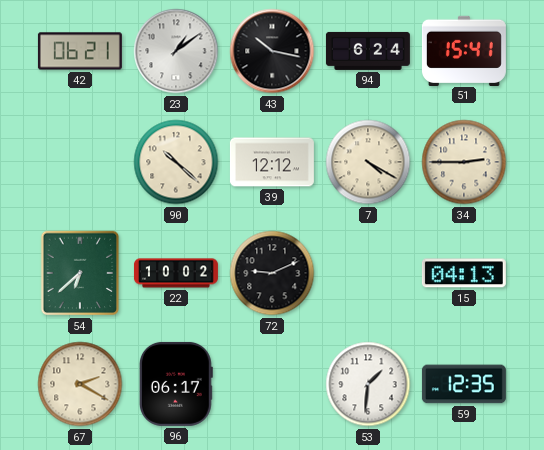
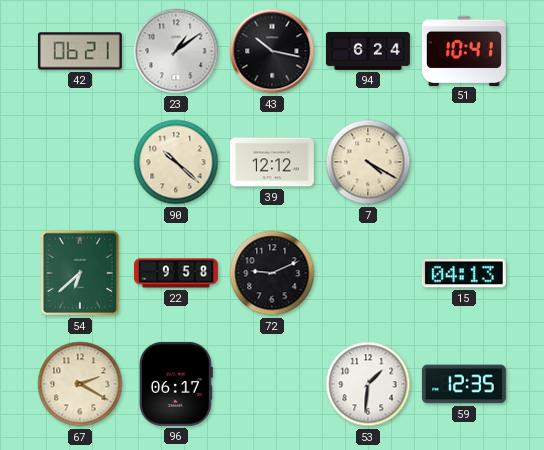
51: 15:41 -> 10:41 (464, 50)
34: 2:45 -> none (464, 162)
22: 10:02 -> 9:58 (176, 273)
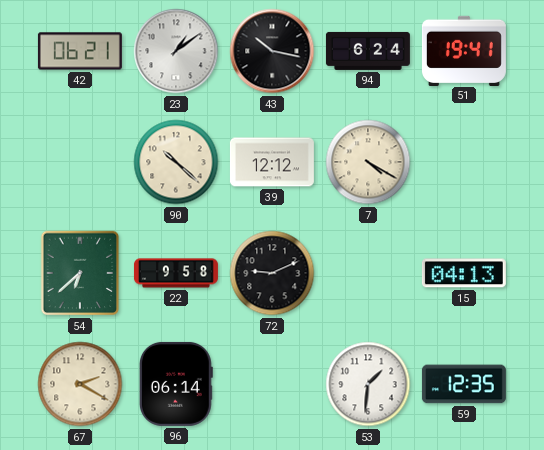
51: 10:41 -> 19:41 (464, 50)
96: 06:17 -> 06:14 (176, 384)
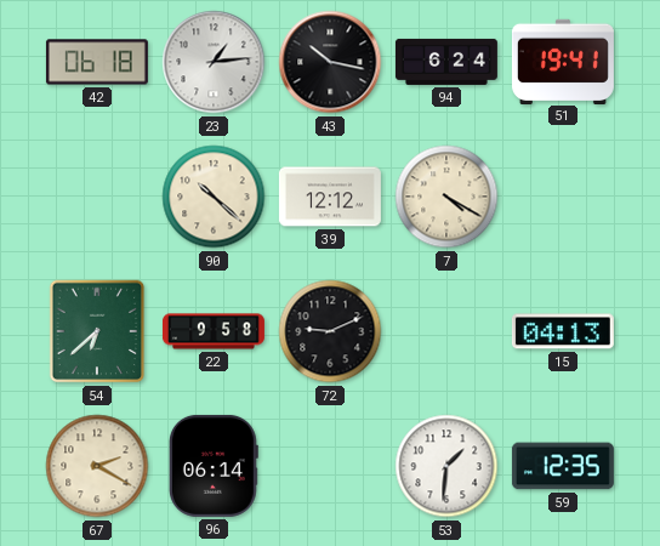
42: 06:21 -> 06:18 (97, 62)
23: 1:09 -> 1:14 (214, 62)
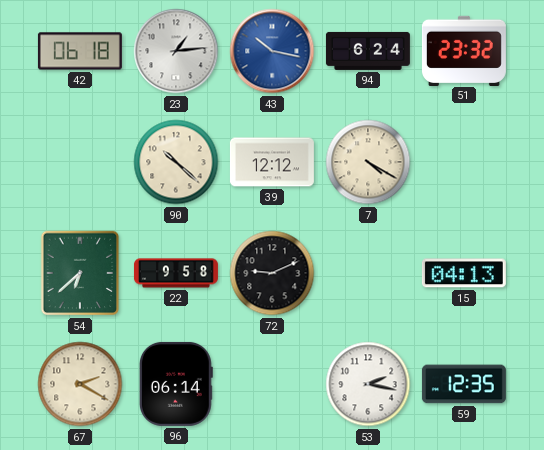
43 dial: black -> blue (272, 51)
51: 19:41 -> 23:32 (464, 50)
53: 1:31 -> 2:17 (368, 384)
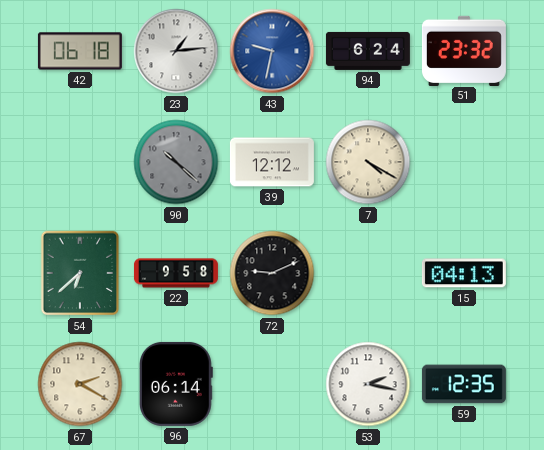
43: 10:17 -> 9:32 (272, 51)
90 dial: cream -> grey (176, 162)
